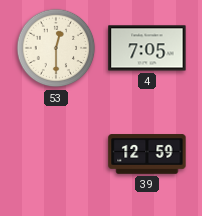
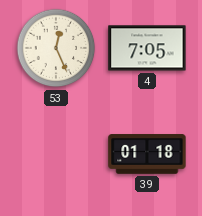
53: 12:30 -> 12:26 (56, 48)
39: 12:59 -> 01:18 (147, 154)
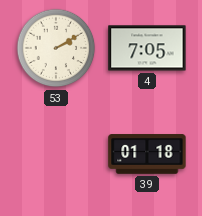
53: 12:26 -> 2:10 (56, 48)
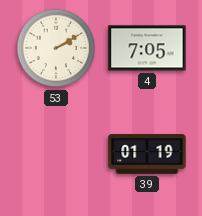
39: 01:18 -> 01:19 (147, 154)
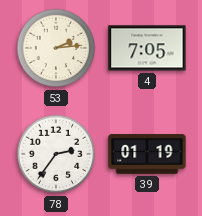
53: 2:10 -> 2:14 (56, 48)
78: none -> 2:36 (56, 154)
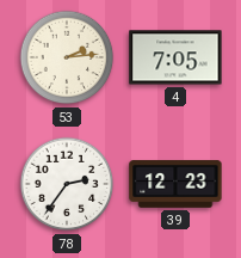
39: 01:19 -> 12:23 (175, 184)
